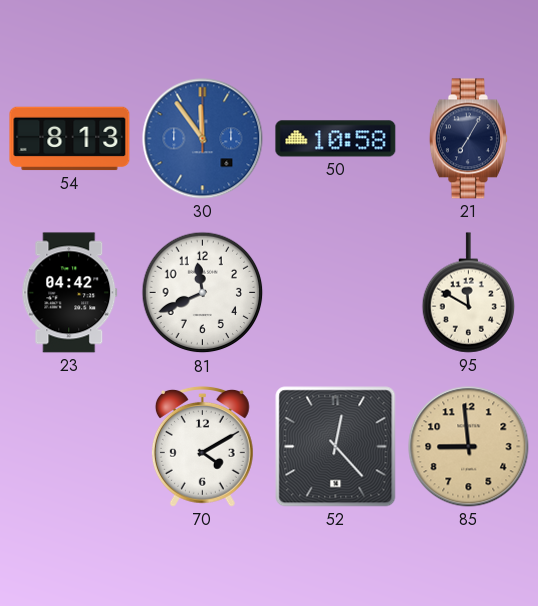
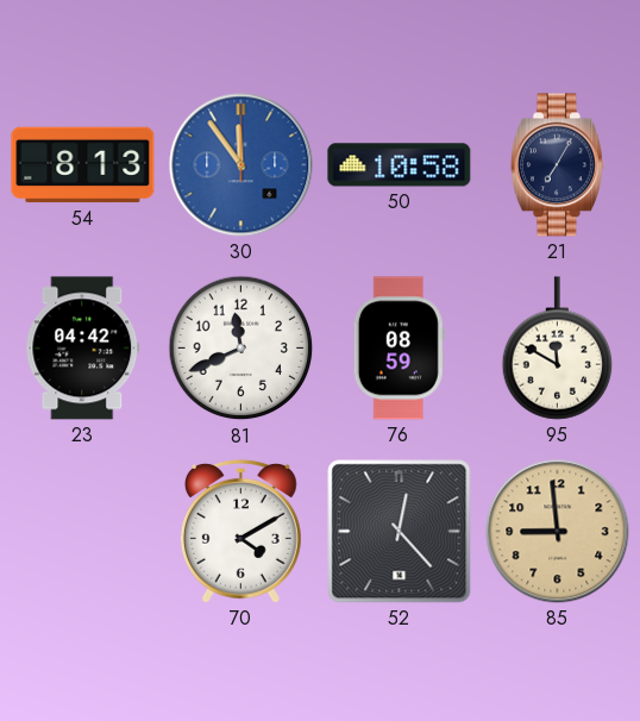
76: none -> 08:59 (399, 349)
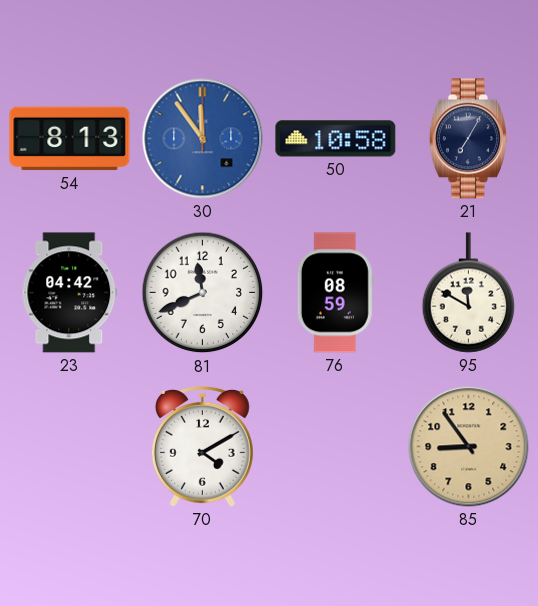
52: 12:23 -> none (400, 532)
85: 8:59 -> 8:54 (469, 447)
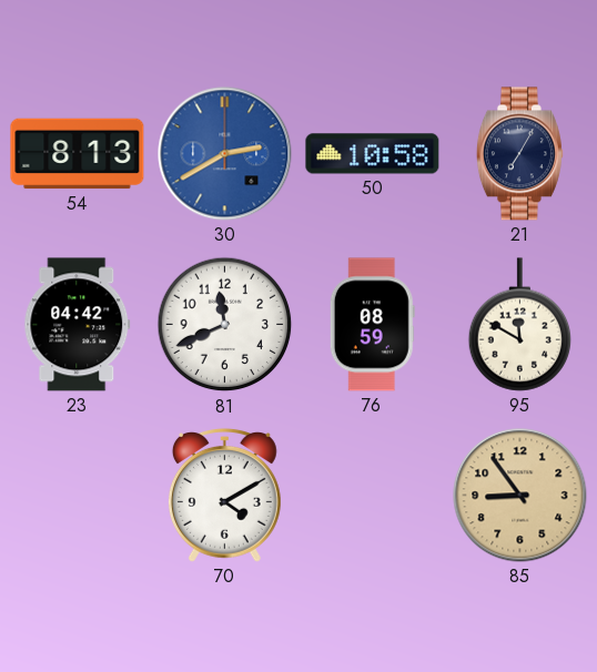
30: 11:54 -> 2:40 (225, 154)
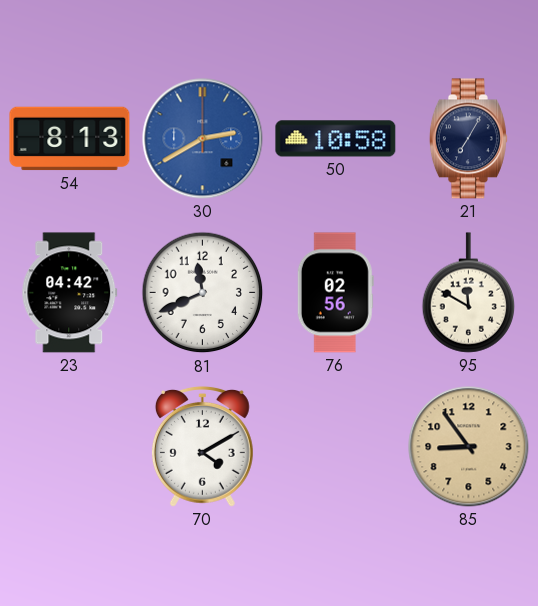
76: 08:59 -> 02:56 (335, 293)
